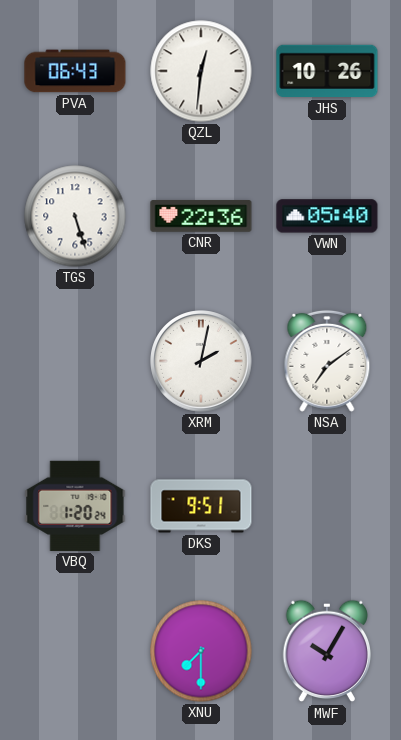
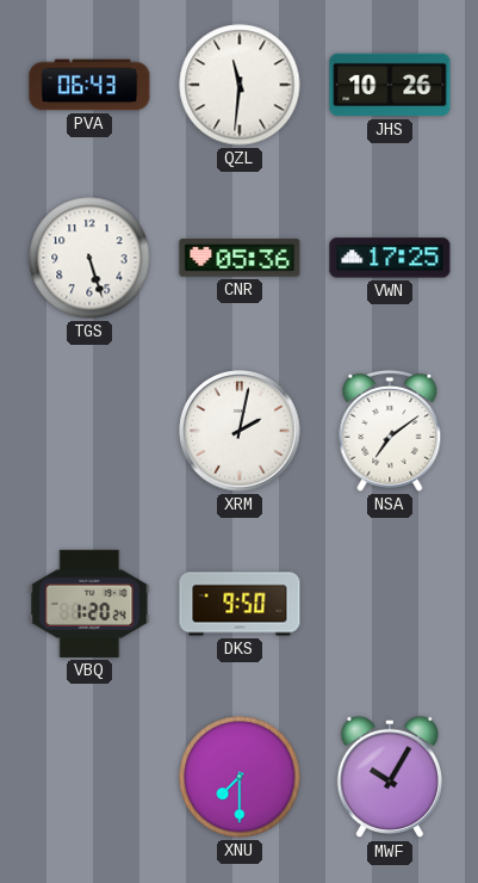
QZL: 12:31 -> 11:31 (240, 85)
CNR: 22:36 -> 05:36 (240, 258)
VWN: 05:40 -> 17:25 (390, 258)
DKS: 9:51 -> 9:50 (240, 604)
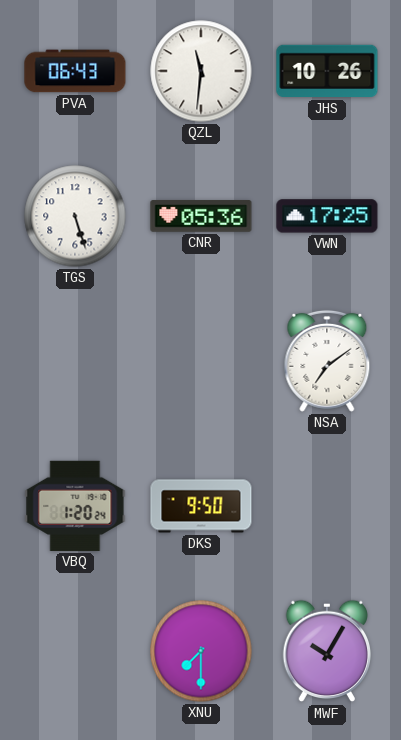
XRM: 2:02 -> none (240, 431)
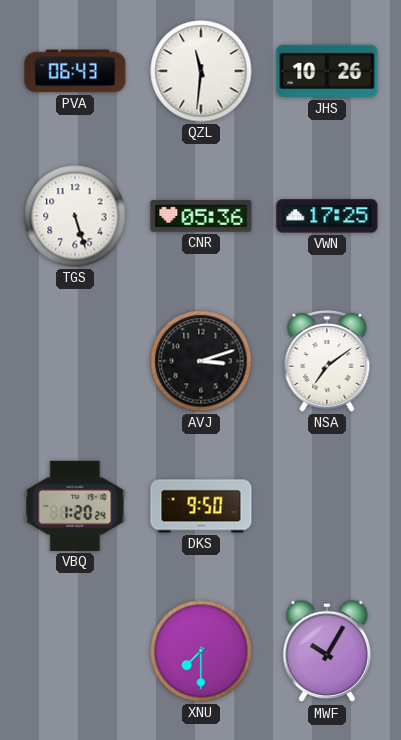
AVJ: none -> 3:12 (201, 361)
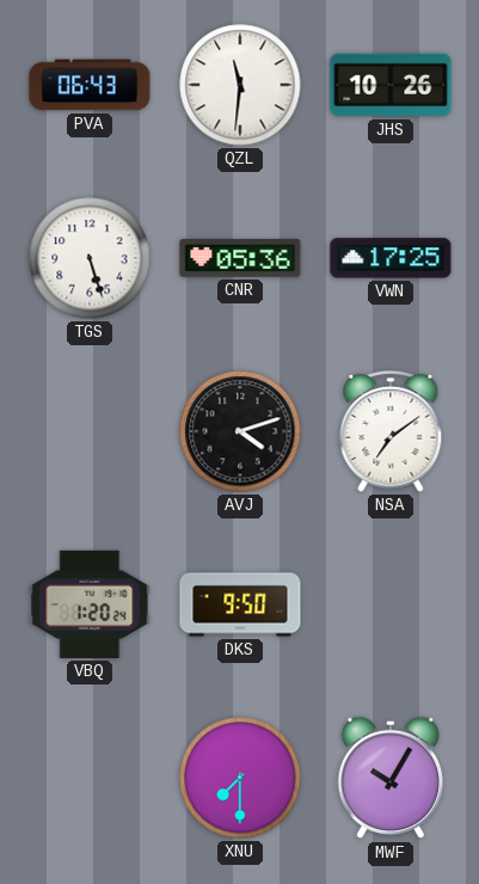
AVJ: 3:12 -> 4:12 (240, 431)
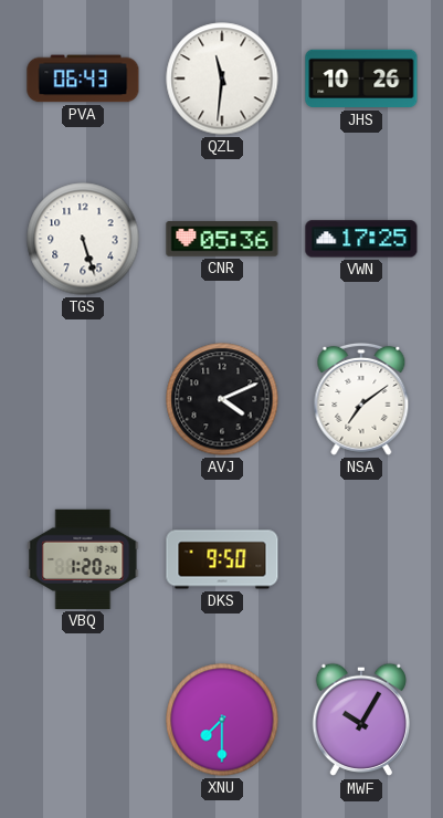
AVJ: 4:12 -> 4:11 (222, 399)
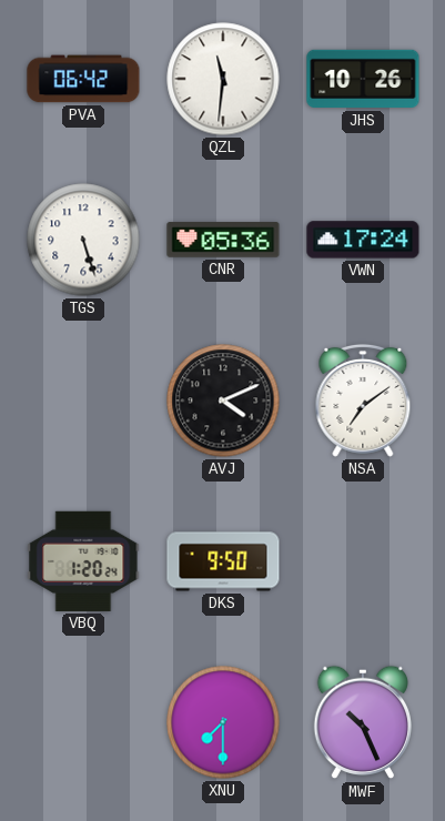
PVA: 06:43 -> 06:42 (83, 79)
VWN: 17:25 -> 17:24 (363, 240)
MWF: 10:05 -> 10:26 (362, 722)
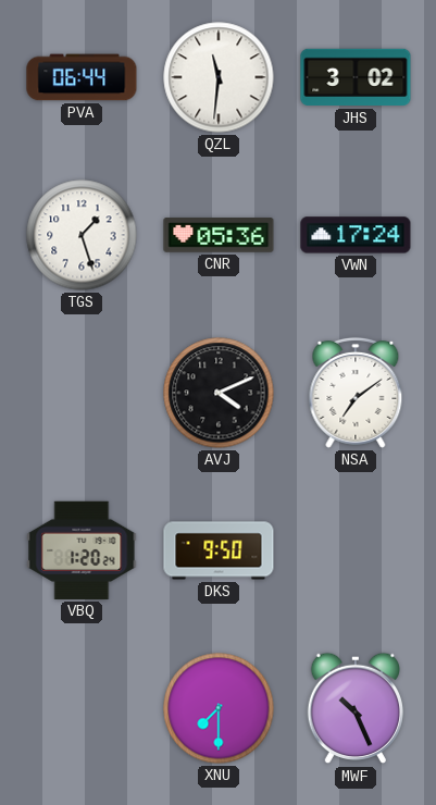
PVA: 06:42 -> 06:44 (82, 77)
JHS: 10:26 -> 3:02 (356, 77)
TGS: 5:27 -> 1:27 (82, 235)
